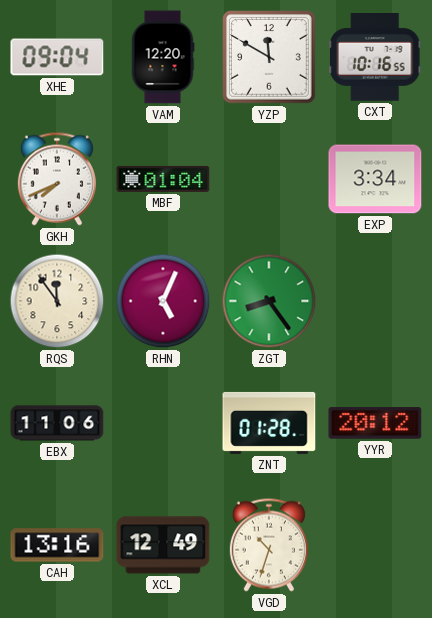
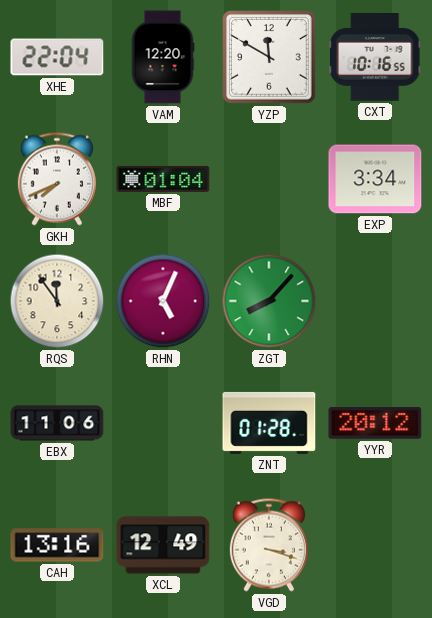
XHE: 09:04 -> 22:04 (57, 57)
ZGT: 8:24 -> 8:07 (269, 301)
VGD: 10:33 -> 3:18 (269, 545)
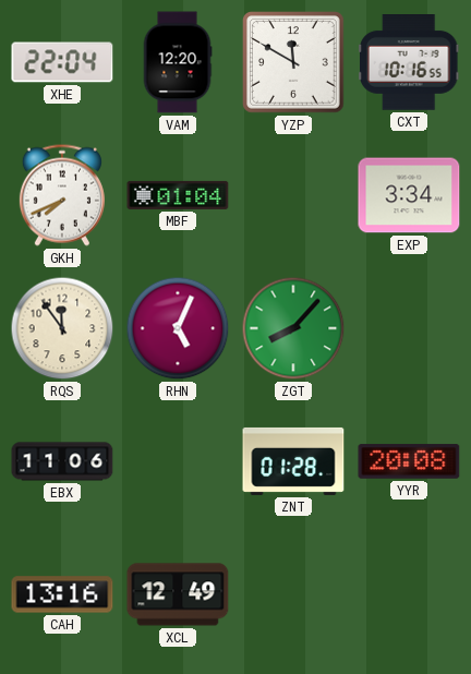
YYR: 20:12 -> 20:08 (409, 461)
VGD: 3:18 -> none (269, 545)
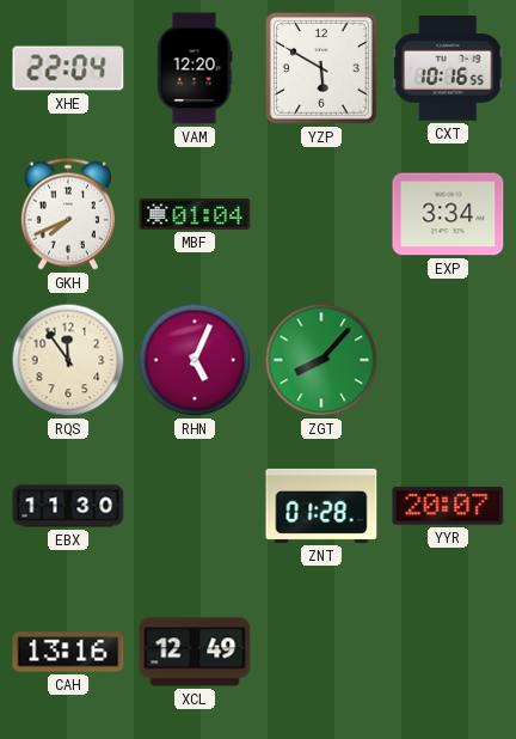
YZP: 11:50 -> 5:50 (322, 69)
EBX: 11:06 -> 11:30 (68, 506)
YYR: 20:08 -> 20:07 (448, 506)
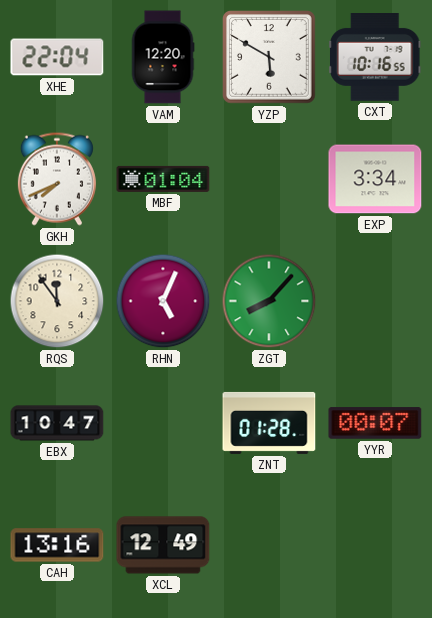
EBX: 11:30 -> 10:47 (57, 423)
YYR: 20:07 -> 00:07 (375, 423)
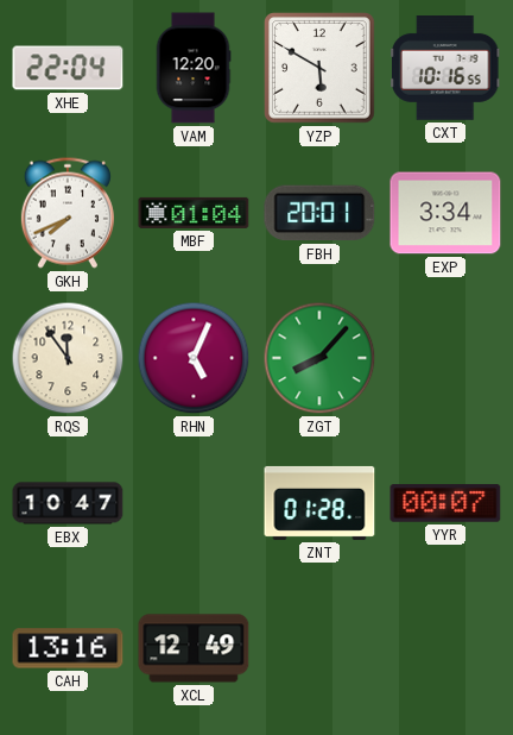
FBH: none -> 20:01 (319, 213)
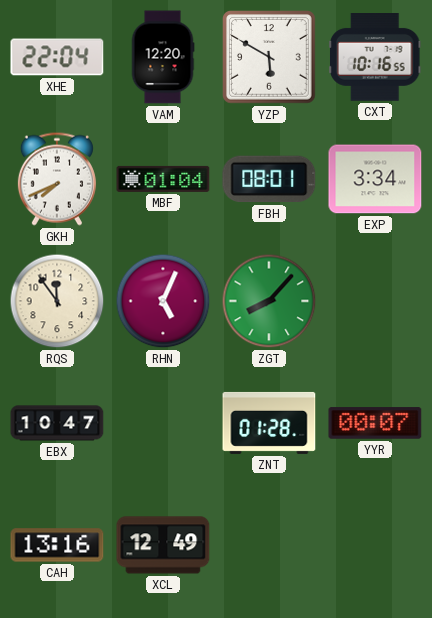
FBH: 20:01 -> 08:01 (269, 179)
